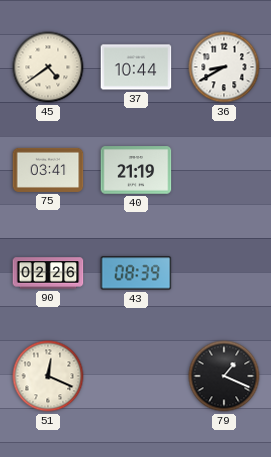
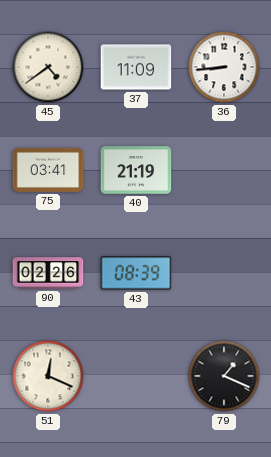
37: 10:44 -> 11:09 (136, 67)
36: 8:40 -> 8:44 (224, 67)
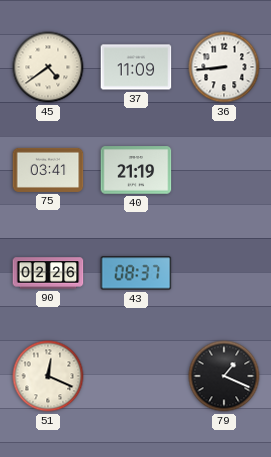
43: 08:39 -> 08:37 (136, 273)
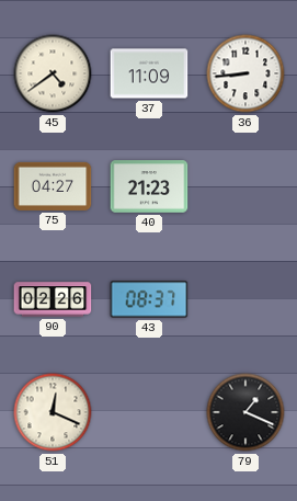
75: 03:41 -> 04:27 (53, 186)
40: 21:19 -> 21:23 (149, 186)
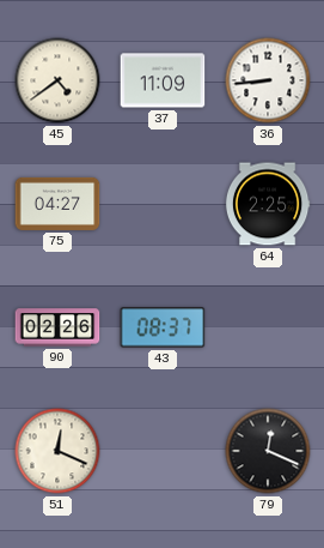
40: 21:23 -> none (149, 186)
64: none -> 2:25 (268, 204)
79: 1:19 -> 12:19 (268, 451)
